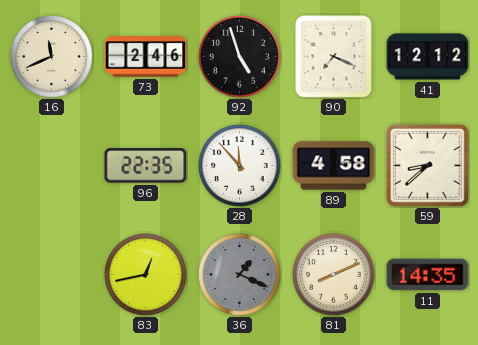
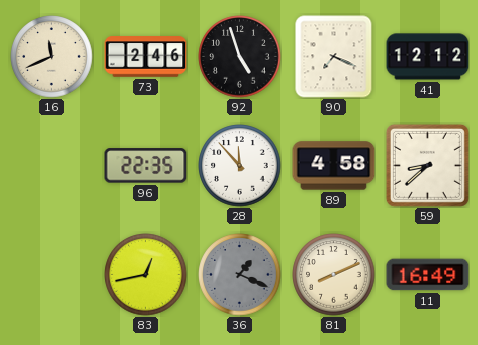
11: 14:35 -> 16:49 (428, 275)
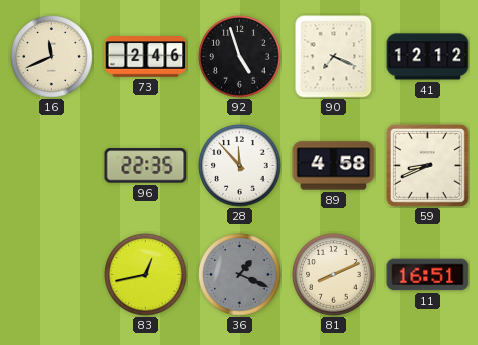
59: 8:38 -> 8:41 (427, 165)
11: 16:49 -> 16:51 (428, 275)
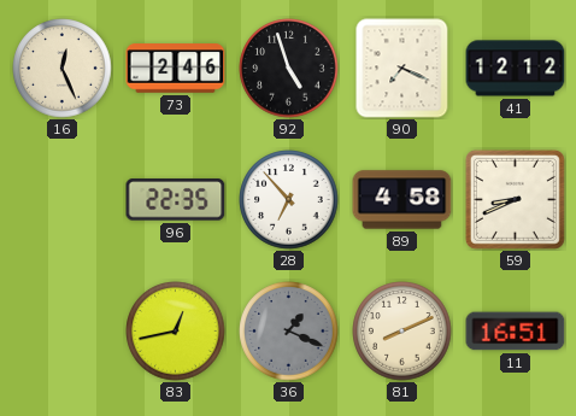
16: 11:41 -> 12:26 (63, 69)
28: 11:53 -> 6:53 (289, 200)
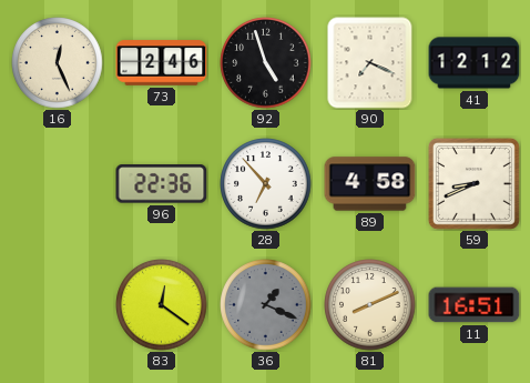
96: 22:35 -> 22:36 (162, 184)
83: 12:43 -> 12:21 (162, 305)
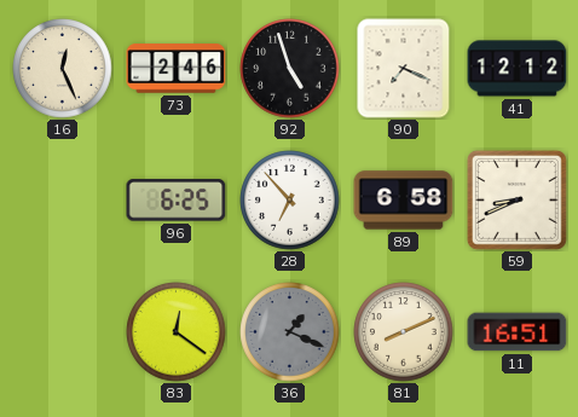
96: 22:36 -> 6:25 (177, 201)
89: 4:58 -> 6:58 (404, 201)
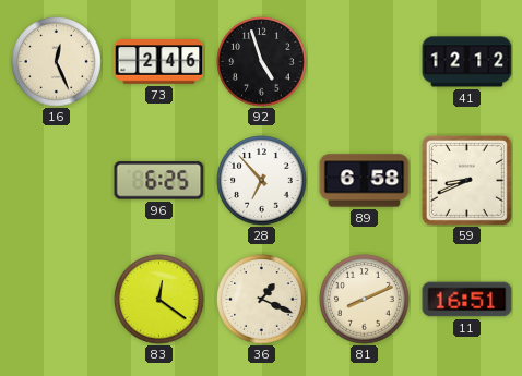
90: 7:19 -> none (404, 69)
36 dial: grey -> cream (262, 300)
